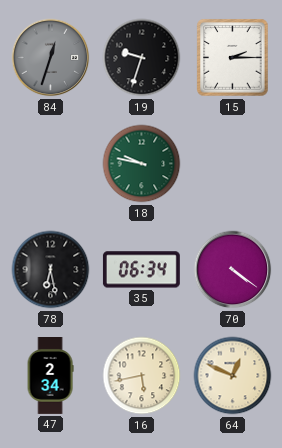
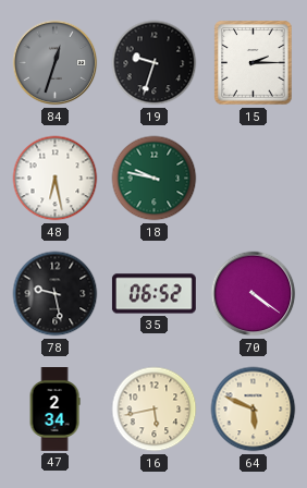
48: none -> 6:28 (56, 179)
78: 6:28 -> 9:28 (56, 294)
35: 06:34 -> 06:52 (153, 294)
64: 12:49 -> 5:49 (254, 410)
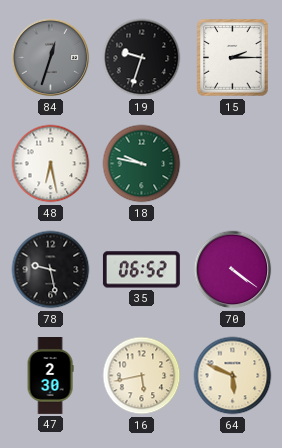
47: 2:34 -> 2:30 (50, 376)
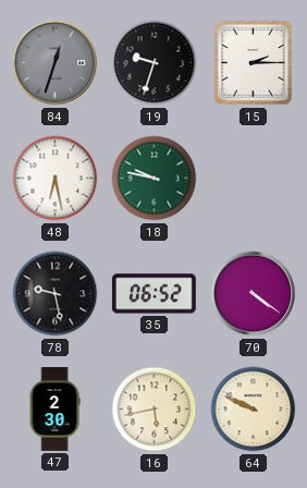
64: 5:49 -> 9:49 (254, 410)
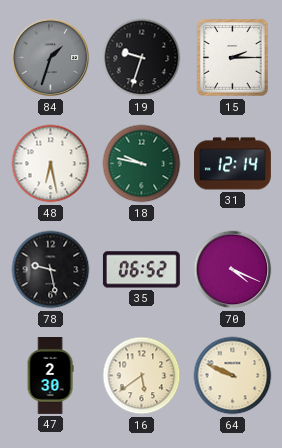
84: 12:33 -> 1:33 (51, 58)
31: none -> 12:14 (233, 164)
70: 4:21 -> 4:19 (233, 270)
16: 5:43 -> 5:39 (142, 376)
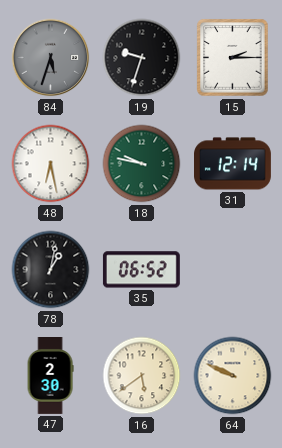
84: 1:33 -> 5:33 (51, 58)
78: 9:28 -> 1:02 (51, 270)
70: 4:19 -> none (233, 270)
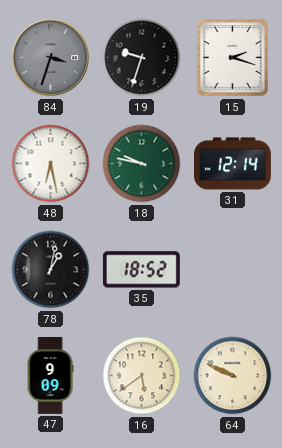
84: 5:33 -> 3:33 (51, 58)
15: 2:15 -> 2:18 (233, 58)
35: 06:52 -> 18:52 (141, 270)
47: 2:30 -> 9:09 (50, 376)
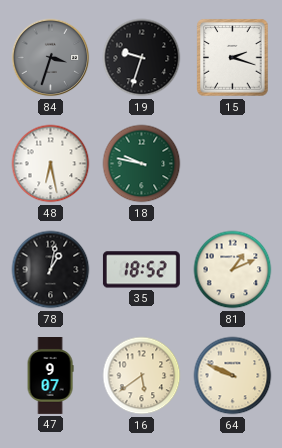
31: 12:14 -> none (233, 164)
81: none -> 1:11 (233, 270)
47: 9:09 -> 9:07 (50, 376)
